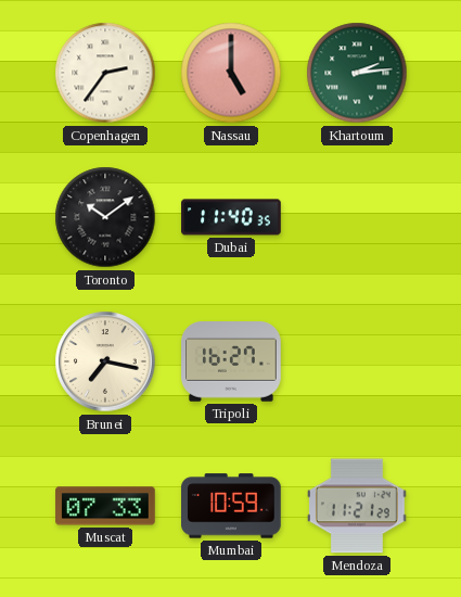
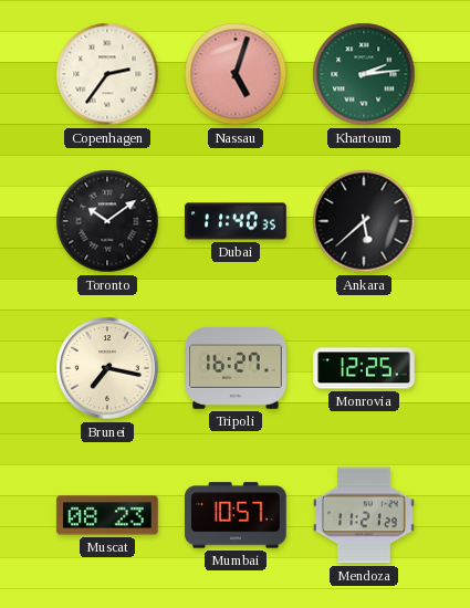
Nassau: 5:00 -> 5:03 (236, 74)
Ankara: none -> 5:38 (364, 221)
Monrovia: none -> 12:25 (364, 368)
Muscat: 07:33 -> 08:23 (107, 515)
Mumbai: 10:59 -> 10:57 (237, 515)
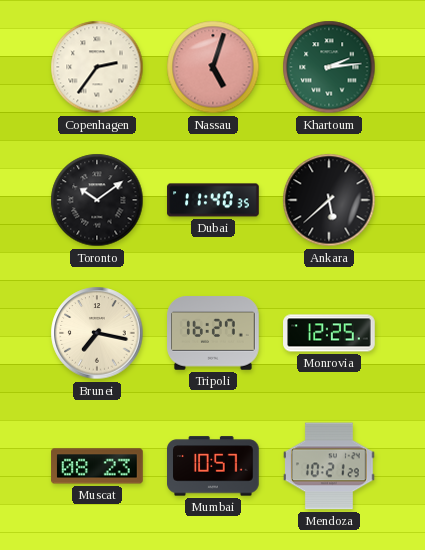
Mendoza: 11:21 -> 10:21 (330, 466)
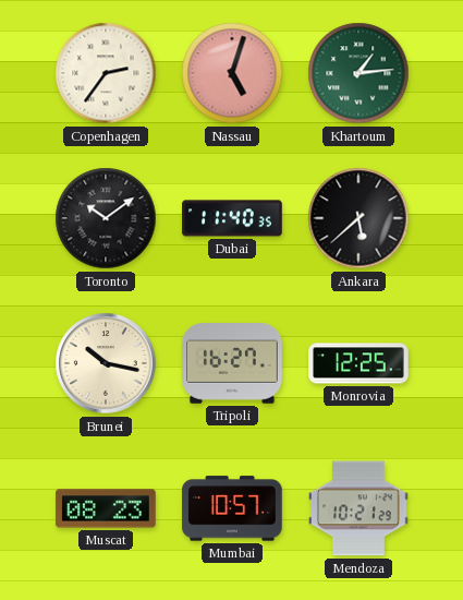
Khartoum: 2:14 -> 1:14 (358, 73)
Brunei: 7:17 -> 10:17 (106, 363)
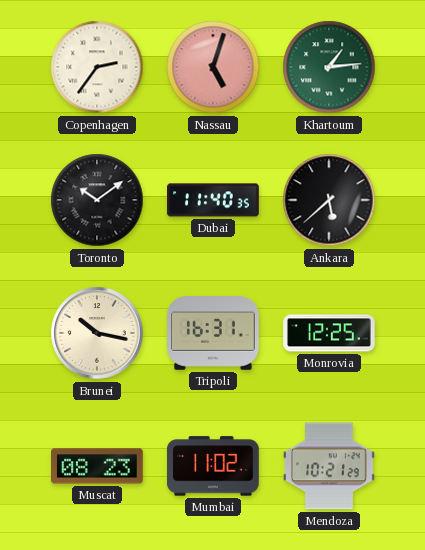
Tripoli: 16:27 -> 16:31 (213, 333)
Mumbai: 10:57 -> 11:02 (214, 466)
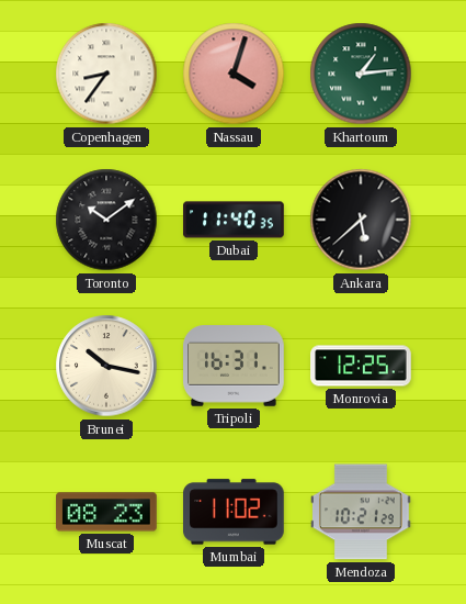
Copenhagen: 2:36 -> 8:36 (106, 74)
Nassau: 5:03 -> 4:03 (234, 74)
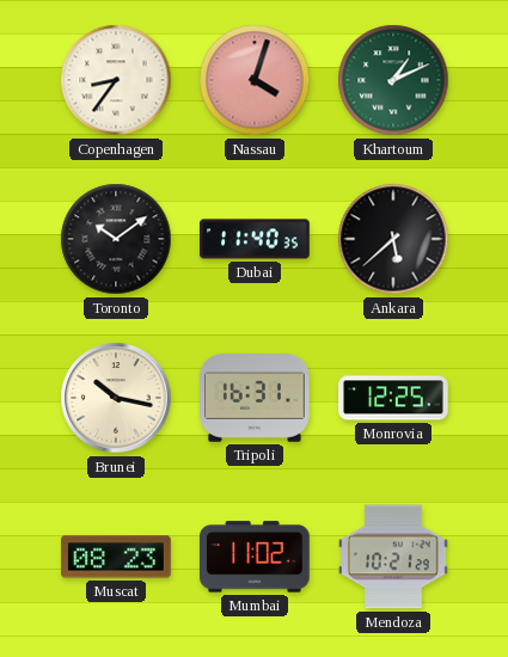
Khartoum: 1:14 -> 1:11 (393, 80)
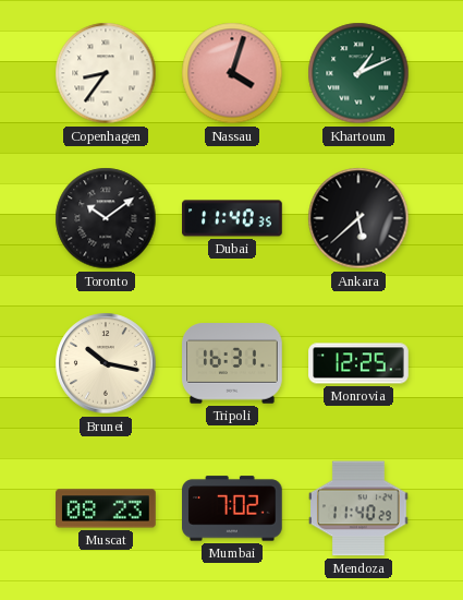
Mumbai: 11:02 -> 7:02 (233, 508)
Mendoza: 10:21 -> 11:40 (360, 508)
